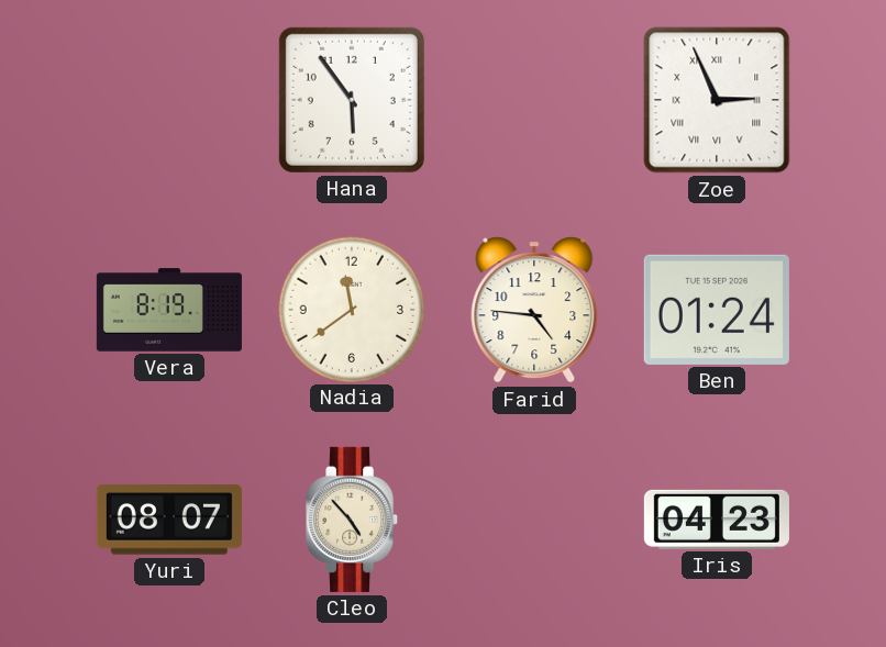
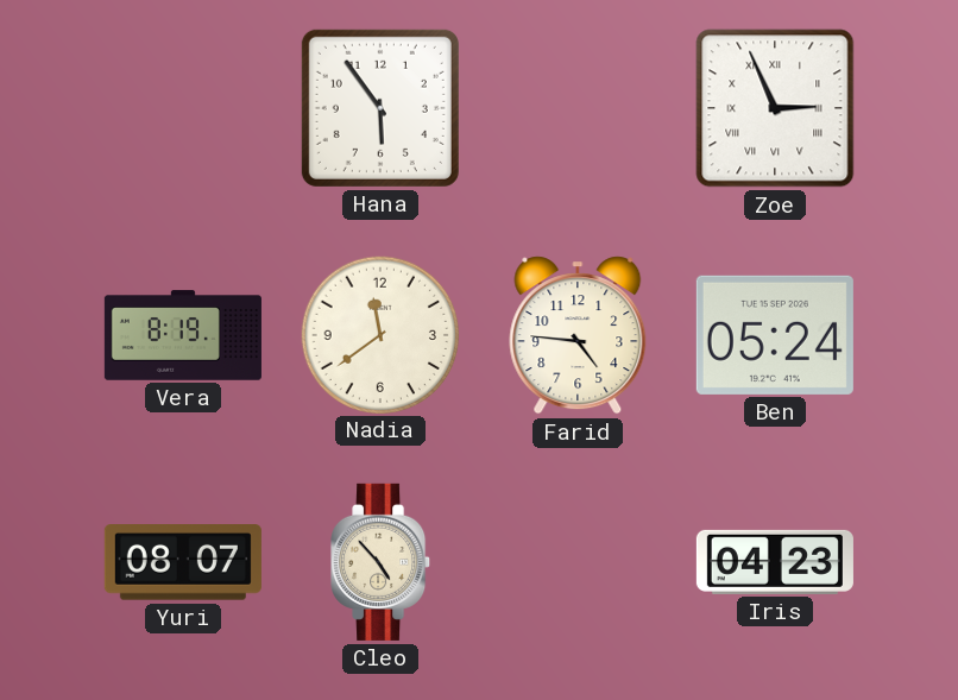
Ben: 01:24 -> 05:24 (775, 335)
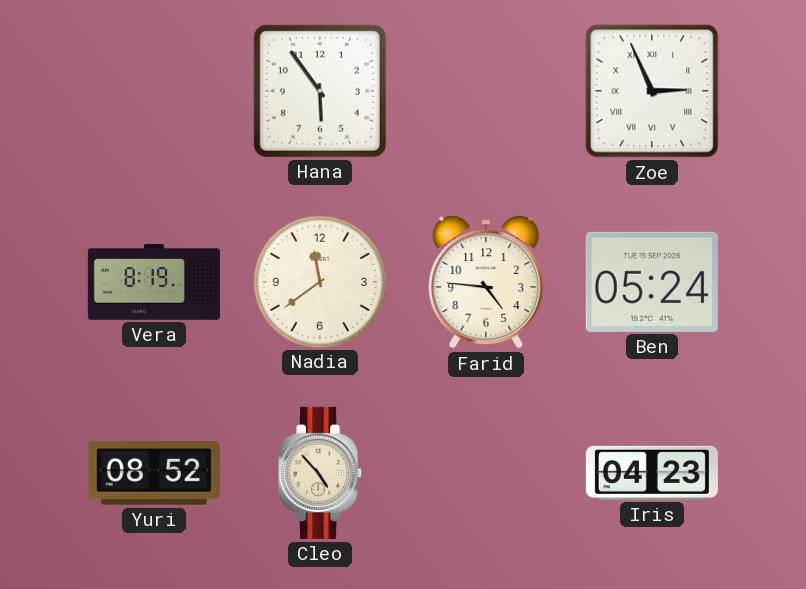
Yuri: 08:07 -> 08:52 (154, 473)
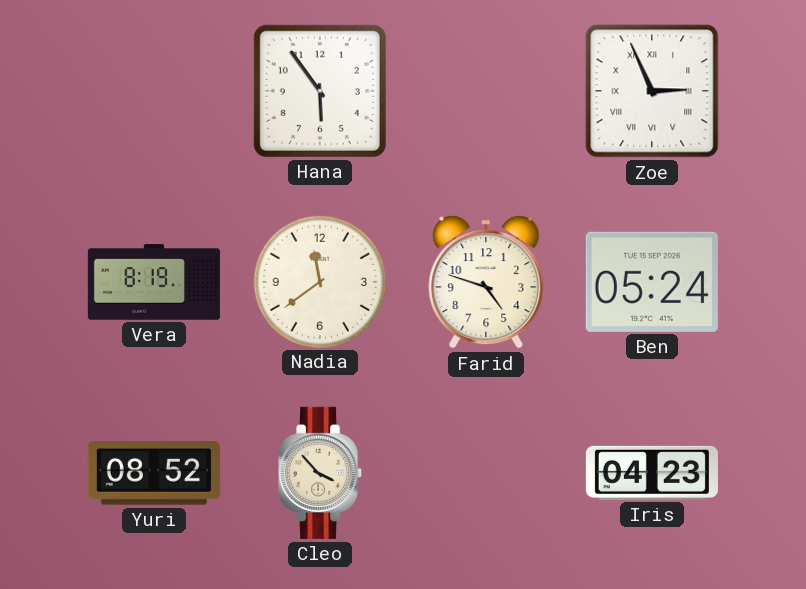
Farid: 4:46 -> 4:48 (486, 282)
Cleo: 4:53 -> 3:53 (321, 473)
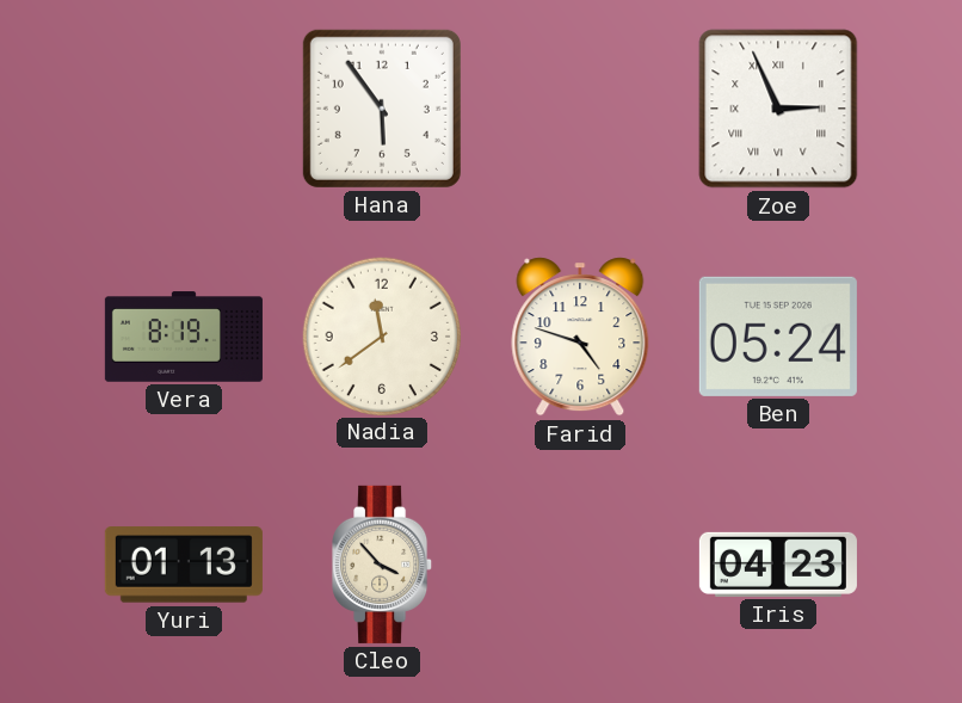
Yuri: 08:52 -> 01:13 (184, 565)
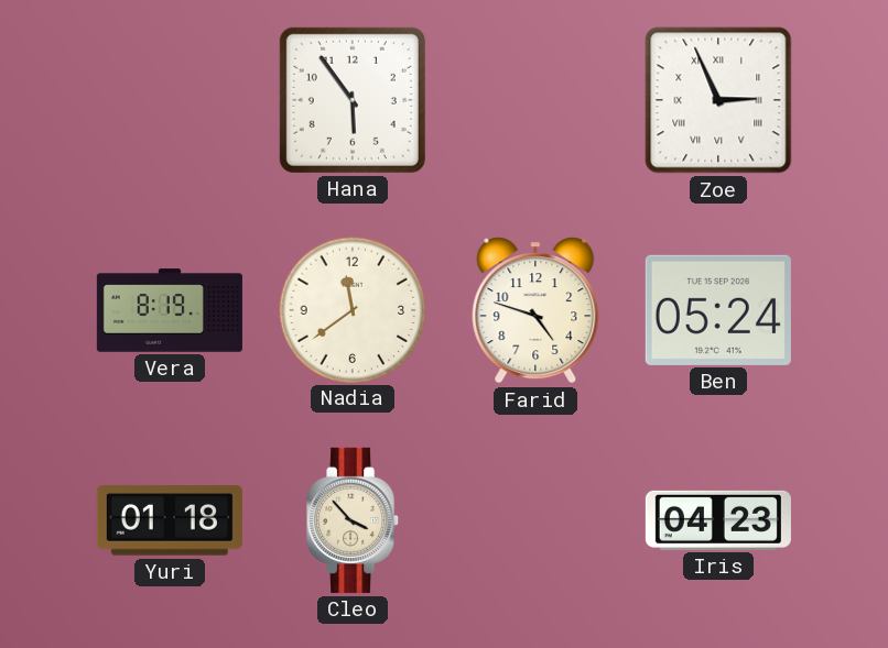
Yuri: 01:13 -> 01:18 (170, 520)
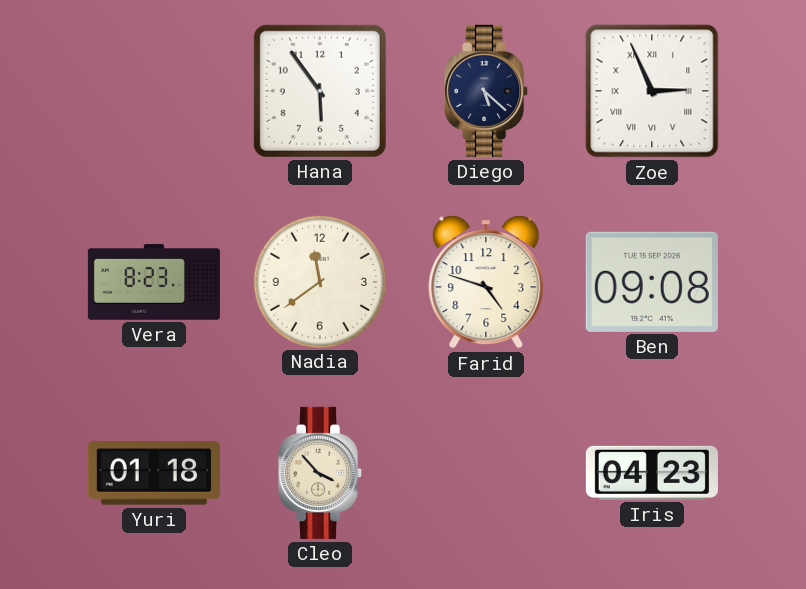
Diego: none -> 5:22 (487, 91)
Vera: 8:19 -> 8:23 (154, 282)
Ben: 05:24 -> 09:08 (652, 282)
